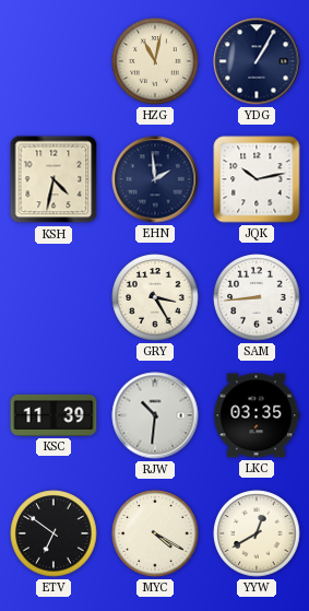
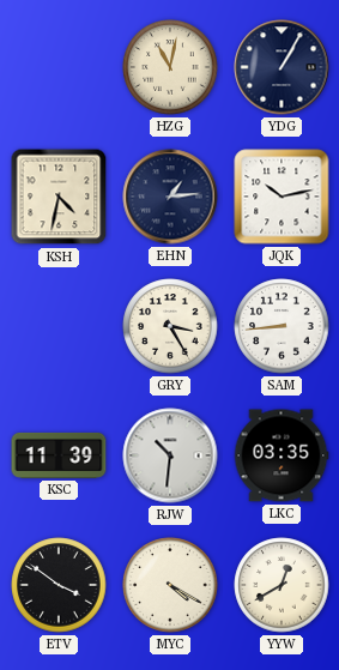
EHN: 1:59 -> 1:14 (170, 197)
ETV: 6:51 -> 3:51 (59, 585)
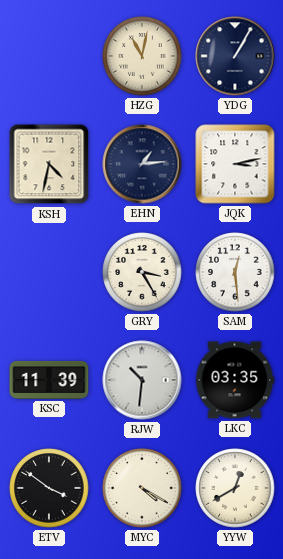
JQK: 10:13 -> 3:13 (235, 164)
SAM: 8:44 -> 12:29 (235, 272)
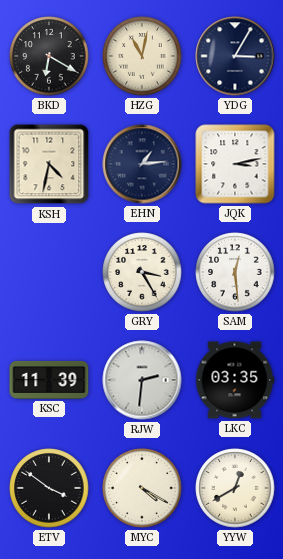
BKD: none -> 6:20 (49, 56)
YDG: 1:05 -> 3:05 (235, 56)
RJW: 10:31 -> 2:31 (142, 380)
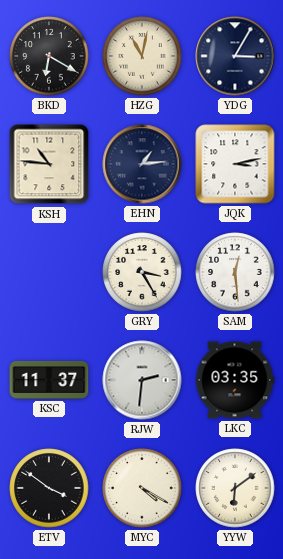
KSH: 4:32 -> 10:46 (49, 164)
KSC: 11:39 -> 11:37 (49, 380)
YYW: 12:40 -> 6:09 (235, 488)
